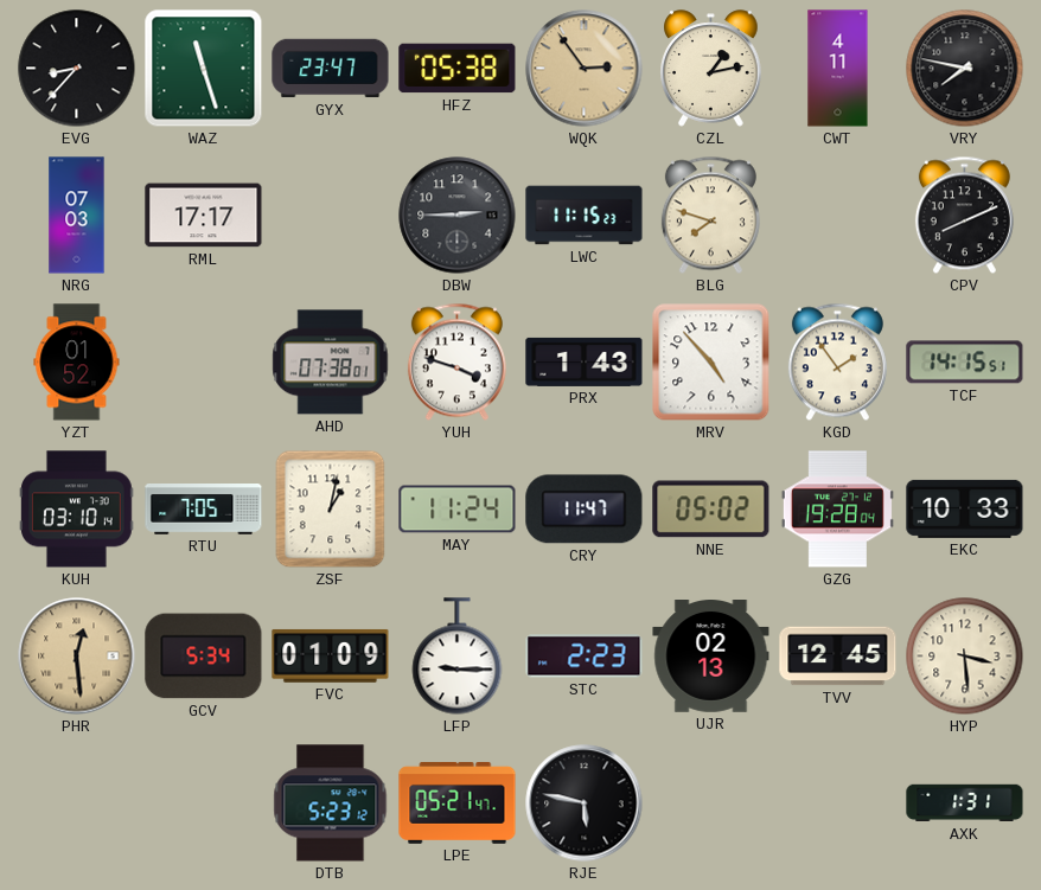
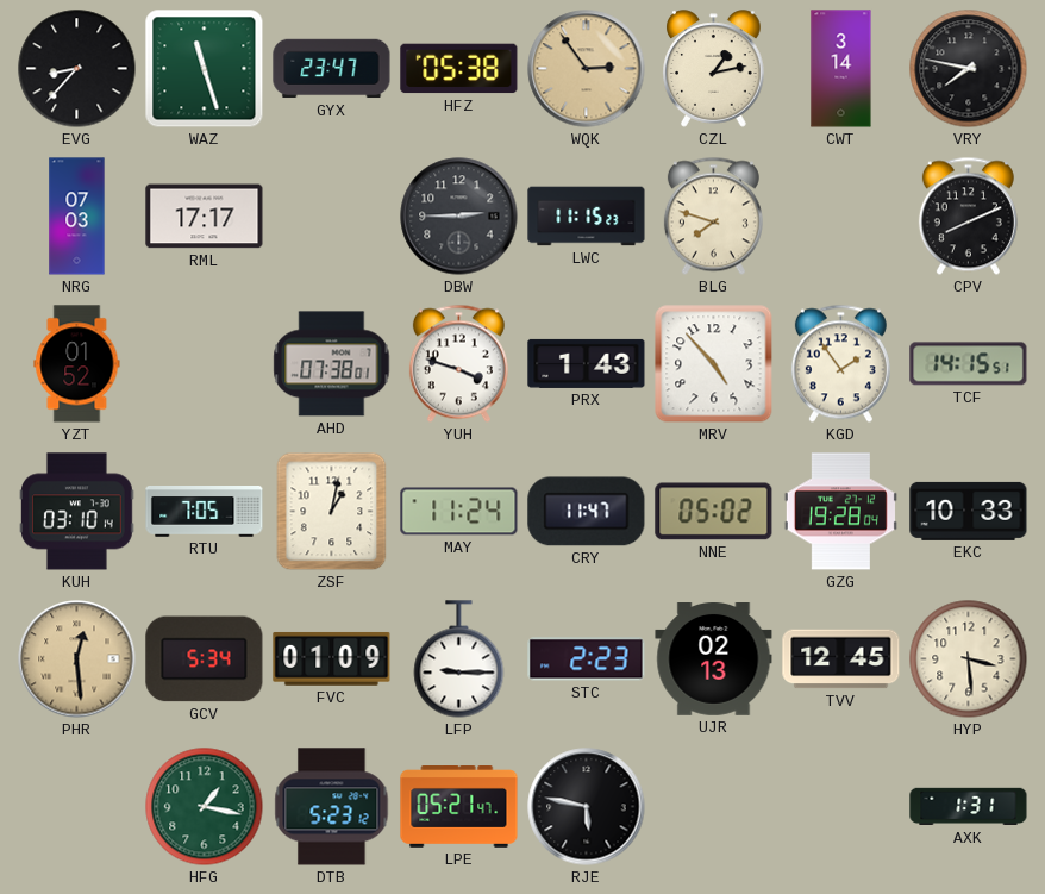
CWT: 4:11 -> 3:14 (841, 69)
HFG: none -> 1:17 (205, 807)
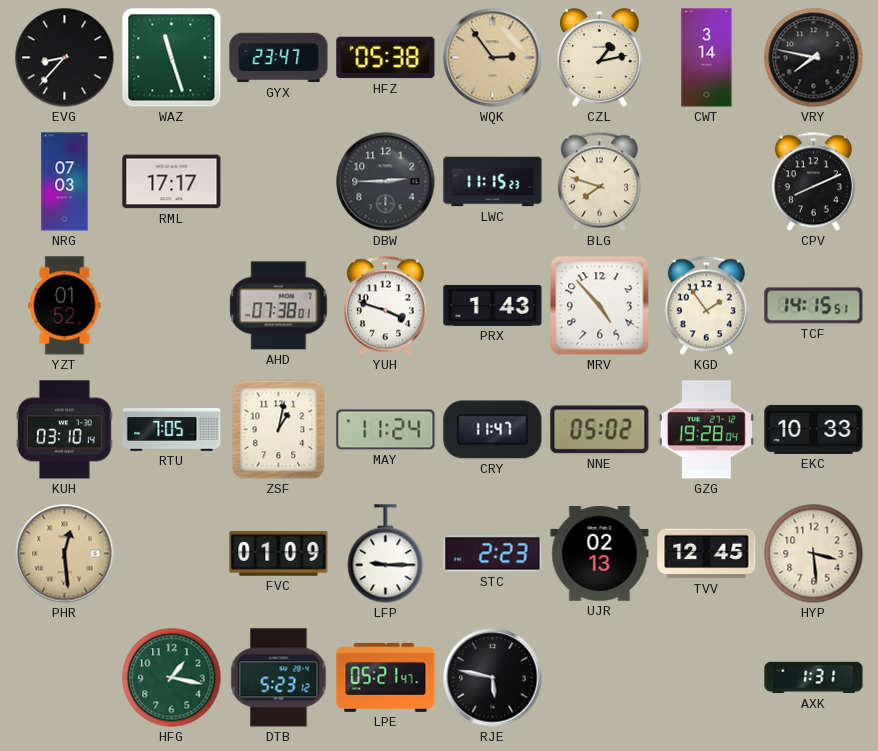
GCV: 5:34 -> none (205, 659)
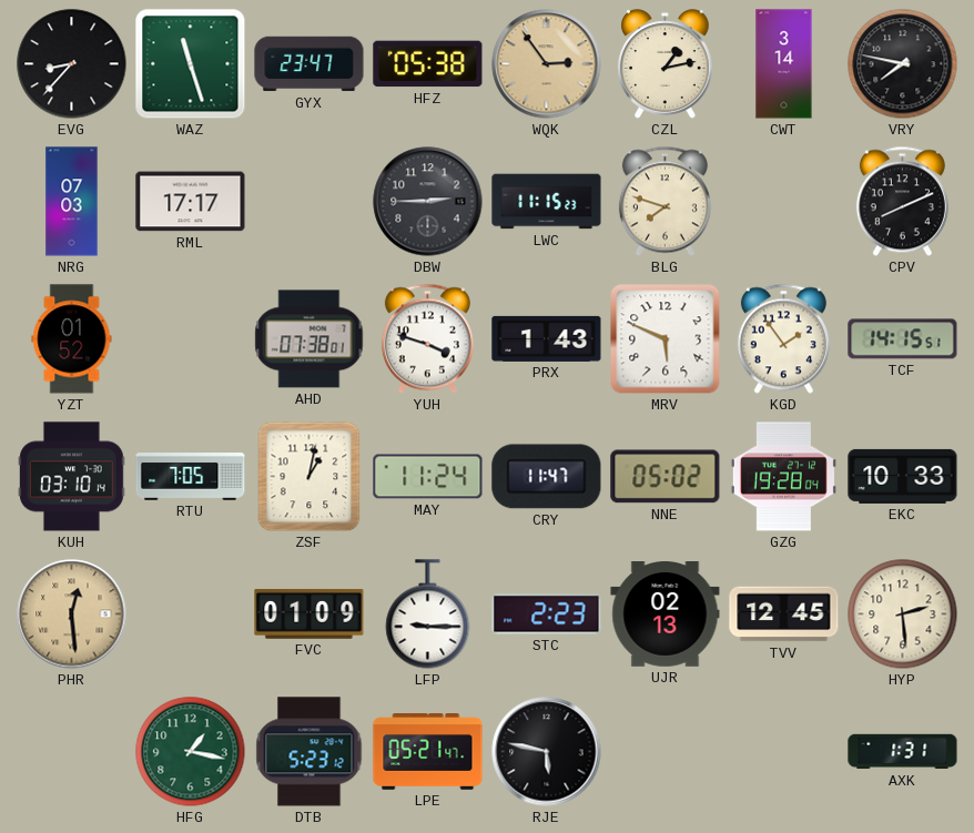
MRV: 4:53 -> 5:49 (666, 339)
HYP: 3:29 -> 2:29 (903, 614)
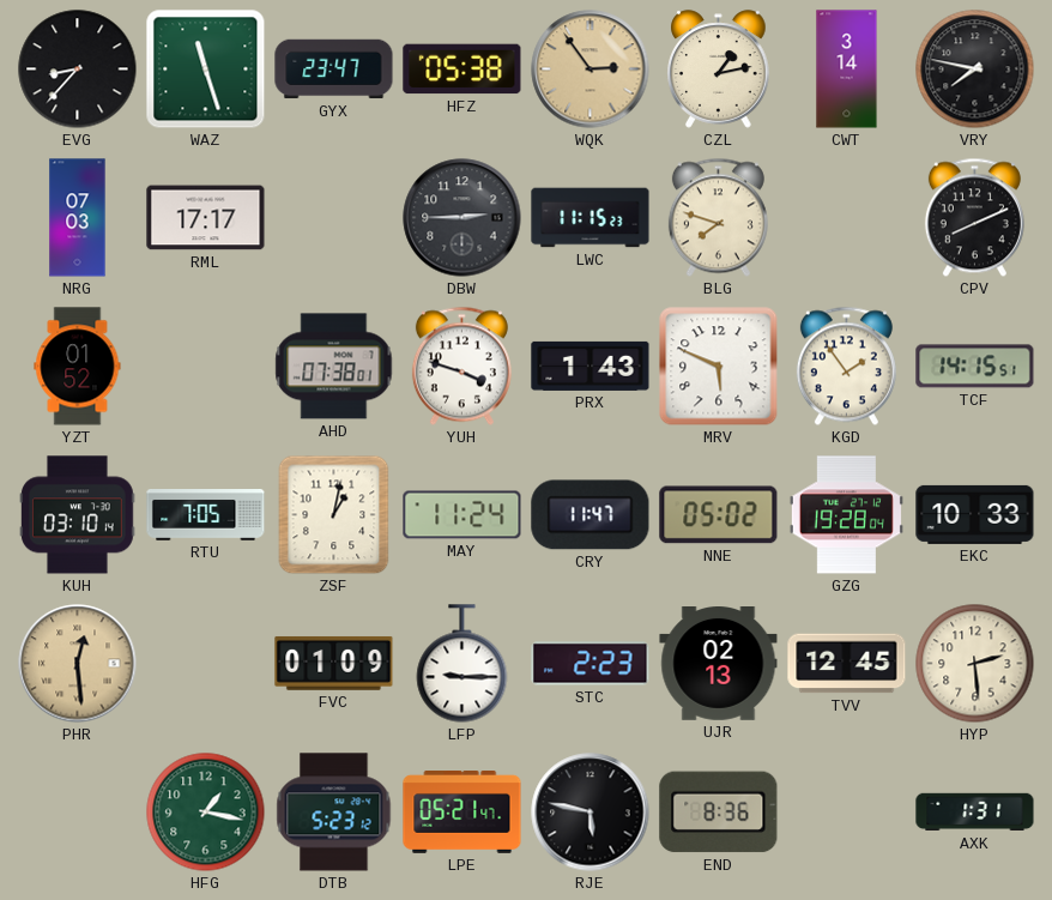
END: none -> 8:36 (719, 813)
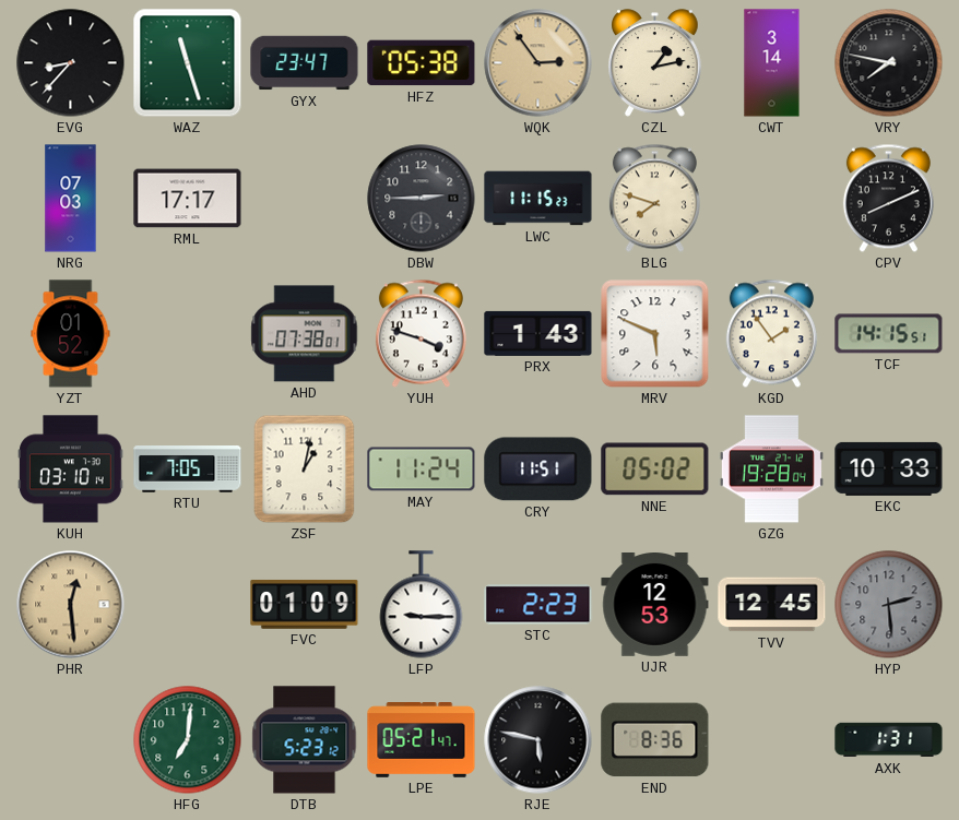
CRY: 11:47 -> 11:51 (538, 470)
UJR: 02:13 -> 12:53 (655, 605)
HYP dial: cream -> grey (889, 605)
HFG: 1:17 -> 7:01 (188, 740)
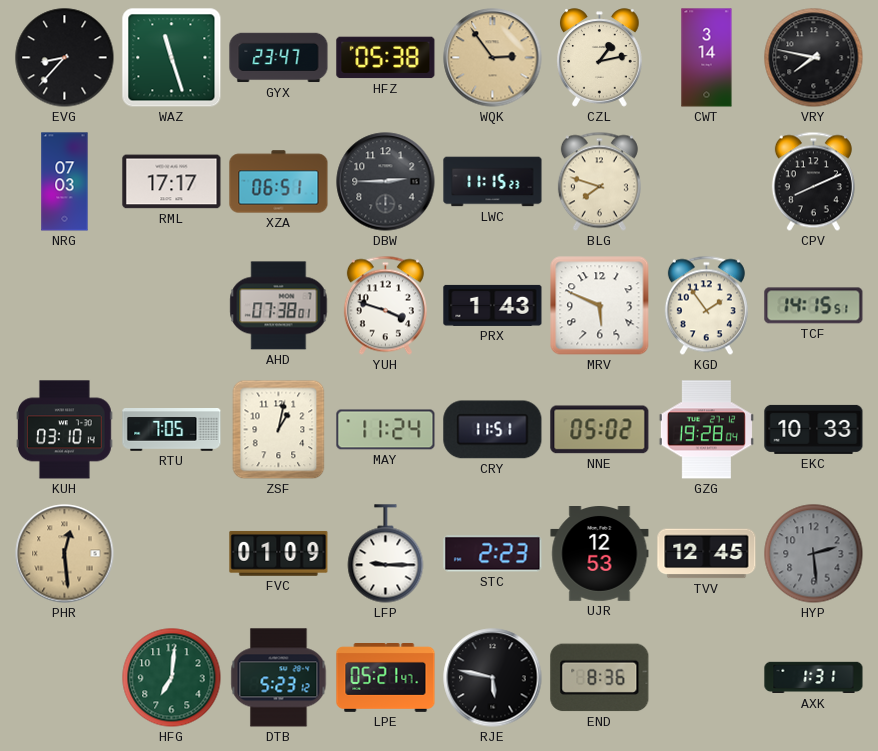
XZA: none -> 06:51 (279, 182)
YZT: 01:52 -> none (71, 334)
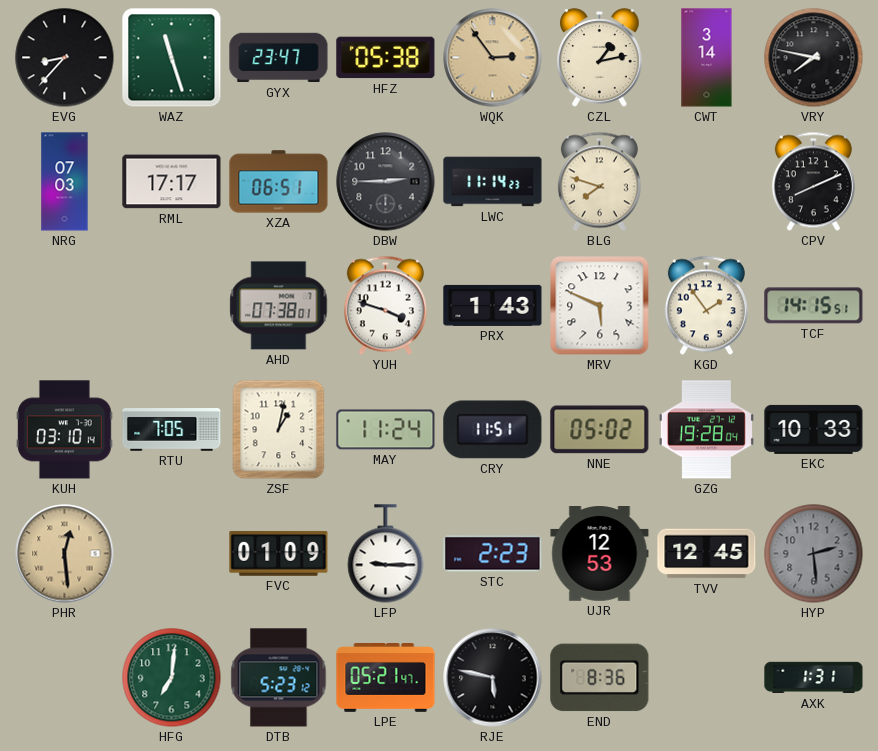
LWC: 11:15 -> 11:14 (493, 182)
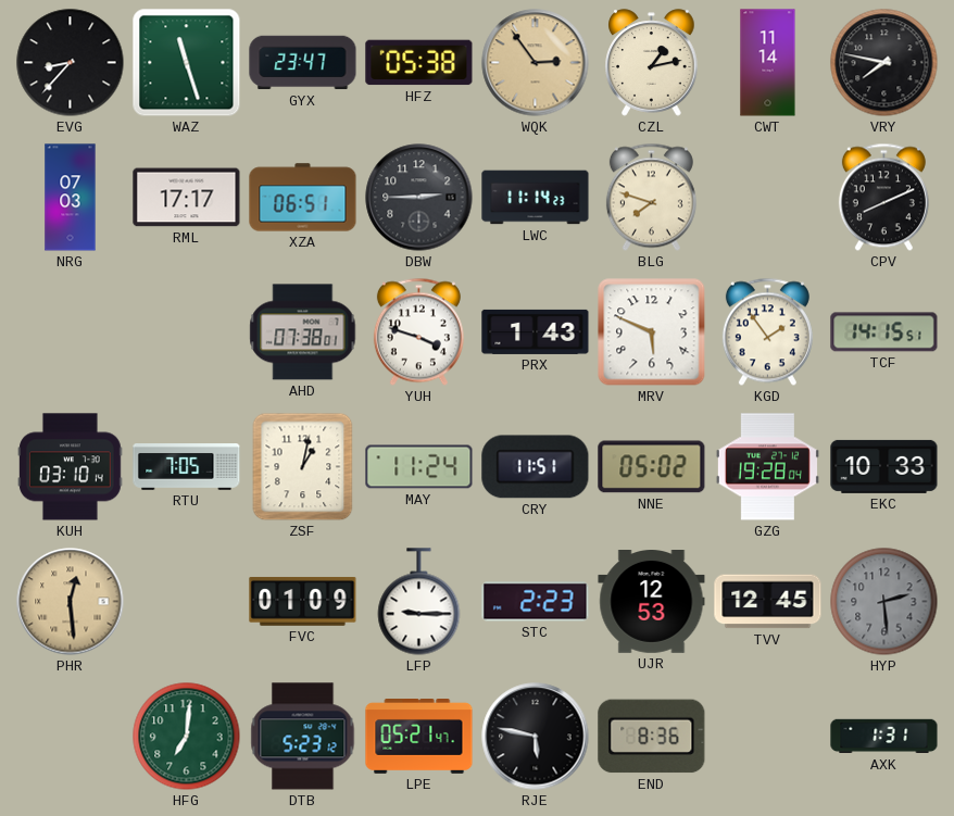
CWT: 3:14 -> 11:14 (768, 63)
